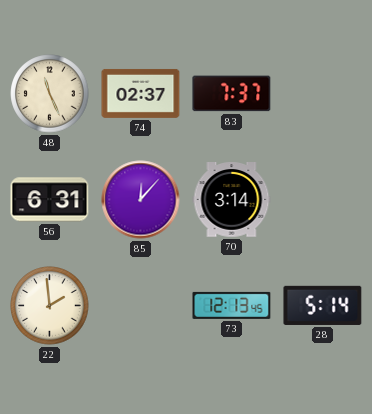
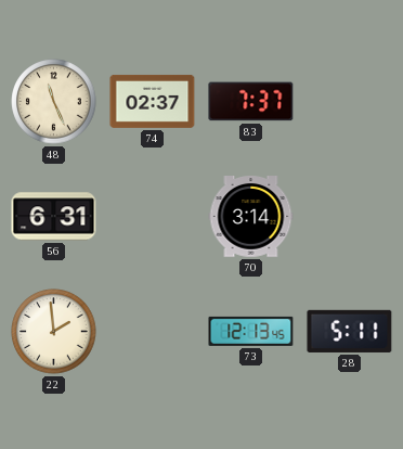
85: 12:07 -> none (141, 200)
28: 5:14 -> 5:11 (350, 331)
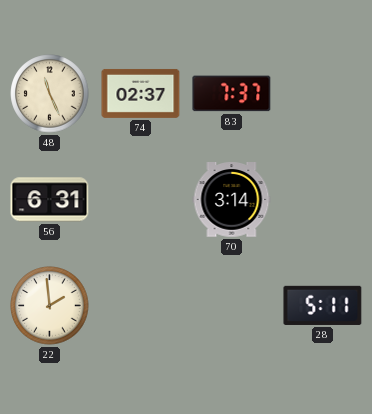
73: 12:13 -> none (251, 331)
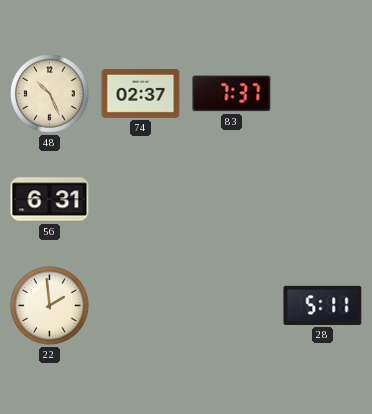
48: 11:26 -> 10:26 (50, 94)
70: 3:14 -> none (232, 200)
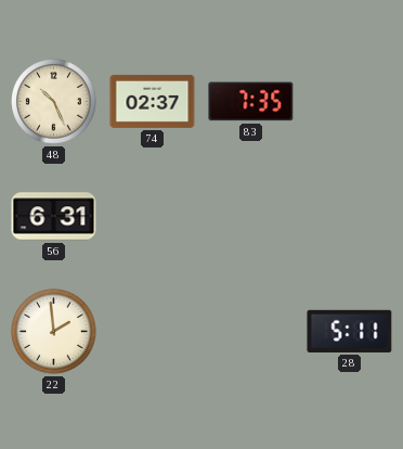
83: 7:37 -> 7:35 (251, 102)
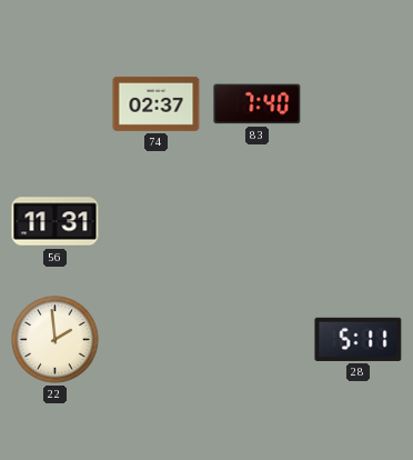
48: 10:26 -> none (54, 102)
83: 7:35 -> 7:40 (258, 104)
56: 6:31 -> 11:31 (56, 222)
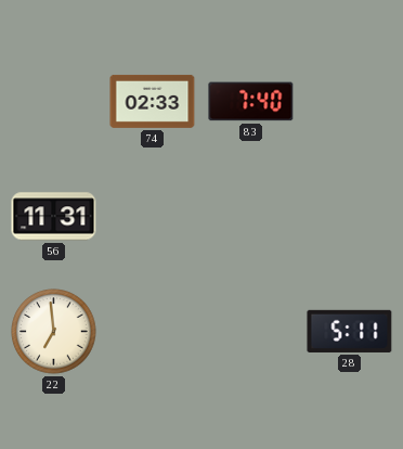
74: 02:37 -> 02:33 (153, 101)
22: 1:59 -> 6:59 (54, 332)
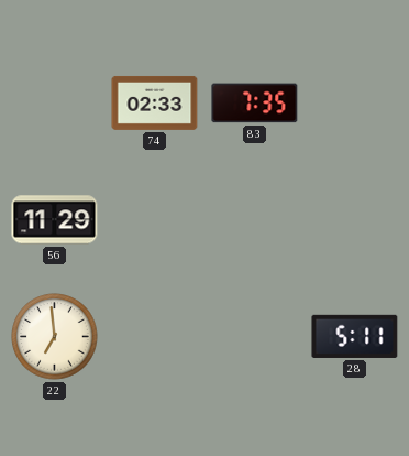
83: 7:40 -> 7:35 (255, 104)
56: 11:31 -> 11:29 (55, 220)
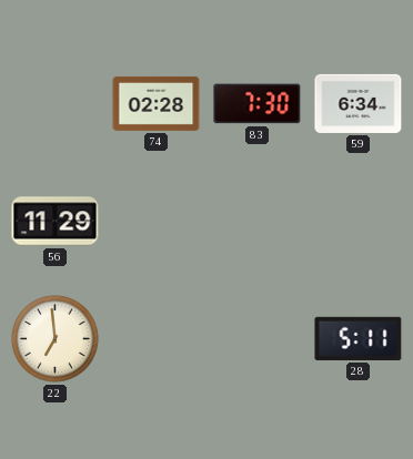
74: 02:33 -> 02:28 (157, 103)
83: 7:35 -> 7:30 (258, 104)
59: none -> 6:34 (359, 103)
